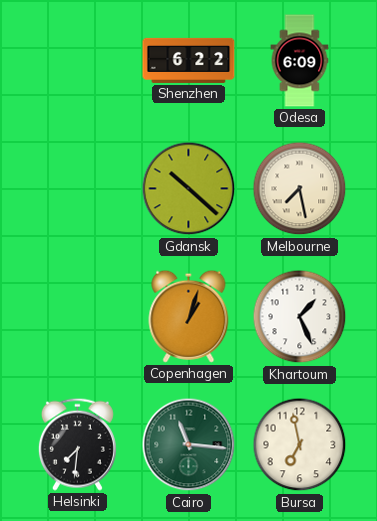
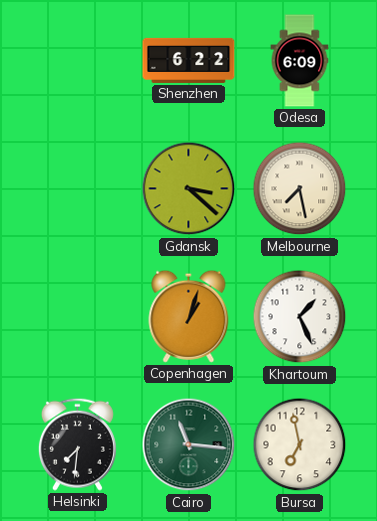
Gdansk: 10:22 -> 3:22 (189, 189)
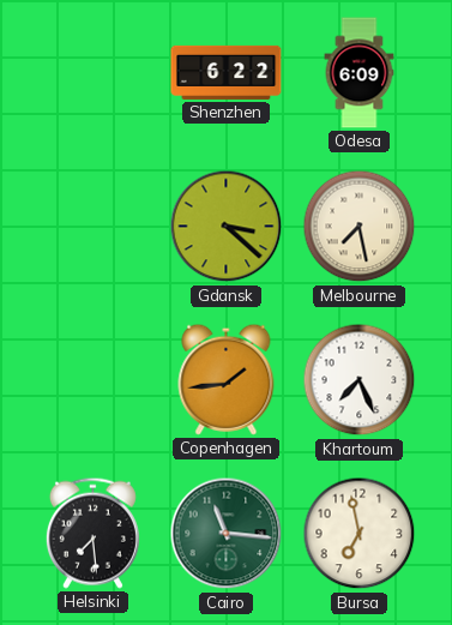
Copenhagen: 1:03 -> 1:44 (227, 379)
Khartoum: 1:26 -> 7:26 (360, 380)
Helsinki: 7:31 -> 7:29 (92, 533)
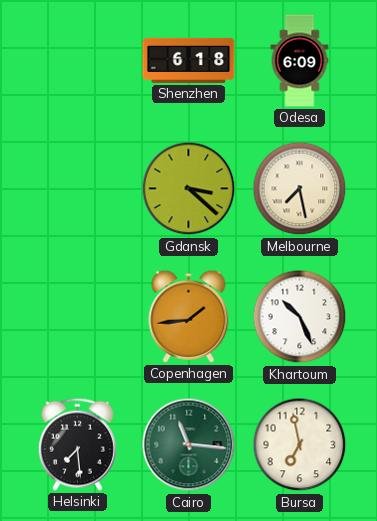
Shenzhen: 6:22 -> 6:18 (189, 60)
Khartoum: 7:26 -> 10:26 (300, 317)
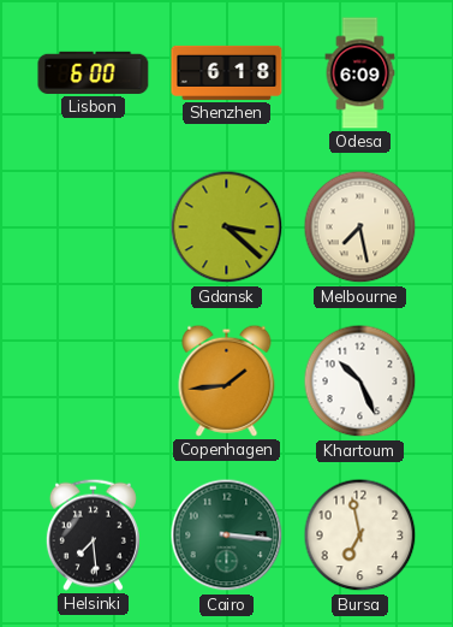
Lisbon: none -> 6:00 (94, 72)
Cairo: 11:16 -> 3:16 (227, 536)
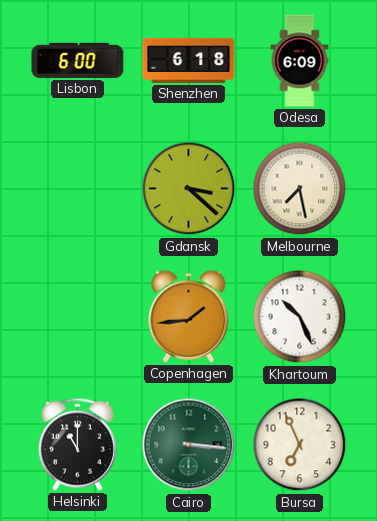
Helsinki: 7:29 -> 11:00 (77, 444)
Bursa: 6:58 -> 6:56 (300, 445)
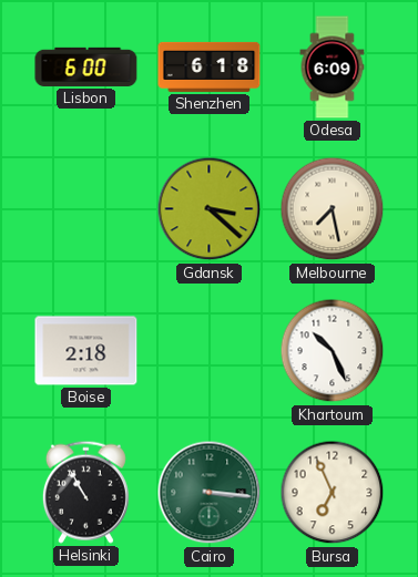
Boise: none -> 2:18 (86, 351)
Copenhagen: 1:44 -> none (189, 316)
Helsinki: 11:00 -> 10:55 (85, 492)
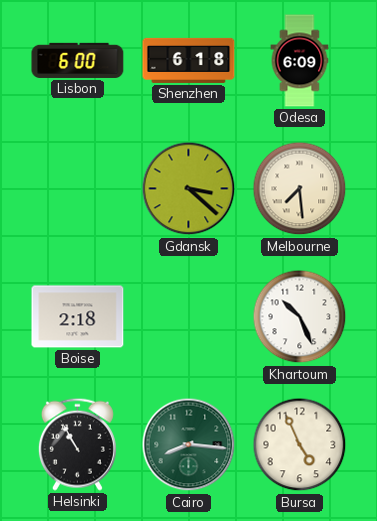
Melbourne: 7:28 -> 7:29 (300, 189)
Cairo: 3:16 -> 8:16 (189, 445)
Bursa: 6:56 -> 4:56 (300, 445)
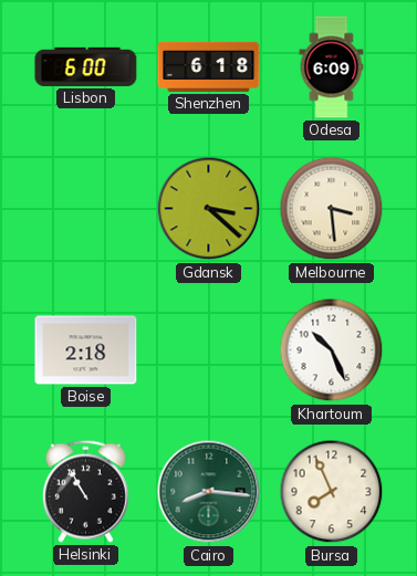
Melbourne: 7:29 -> 3:29 (332, 209)
Bursa: 4:56 -> 7:56 (332, 492)
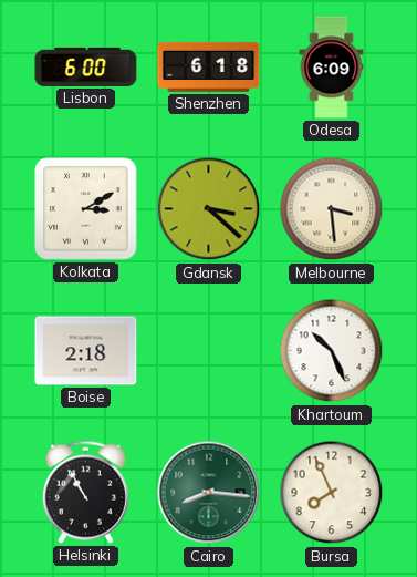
Kolkata: none -> 3:10 (86, 209)
